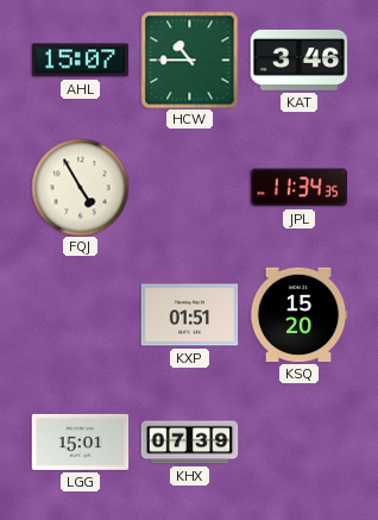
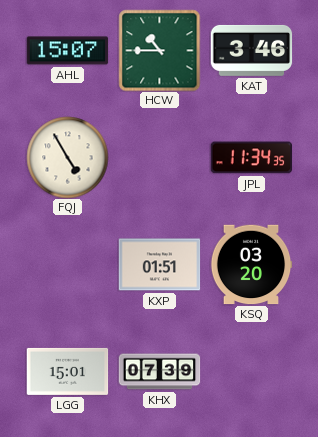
KSQ: 15:20 -> 03:20 (251, 265)
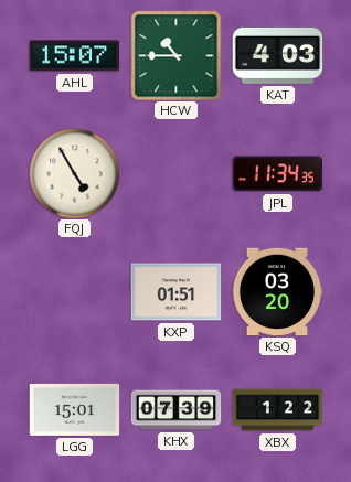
KAT: 3:46 -> 4:03 (277, 55)
XBX: none -> 1:22 (277, 410)
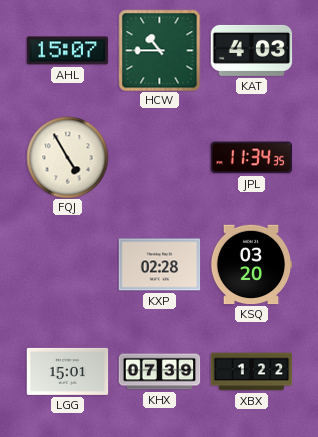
KXP: 01:51 -> 02:28 (159, 265)
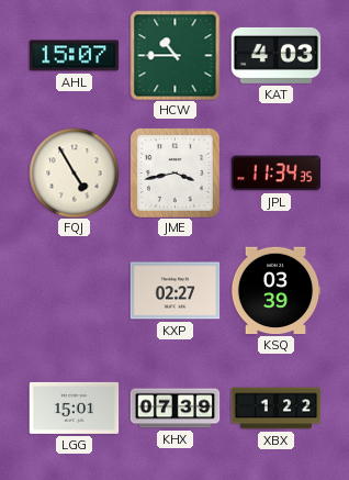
JME: none -> 3:43 (176, 174)
KXP: 02:28 -> 02:27 (174, 291)
KSQ: 03:20 -> 03:39 (275, 291)
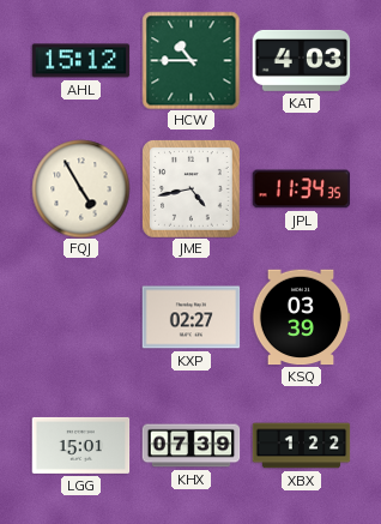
AHL: 15:07 -> 15:12 (80, 61)
JME: 3:43 -> 4:43 (192, 189)
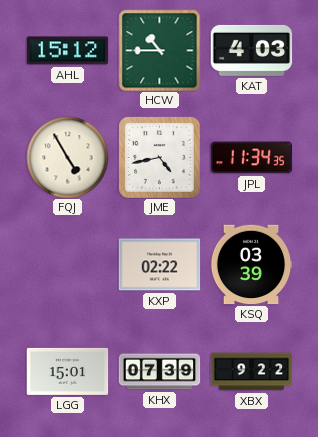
KXP: 02:27 -> 02:22 (159, 265)
XBX: 1:22 -> 9:22 (251, 372)
